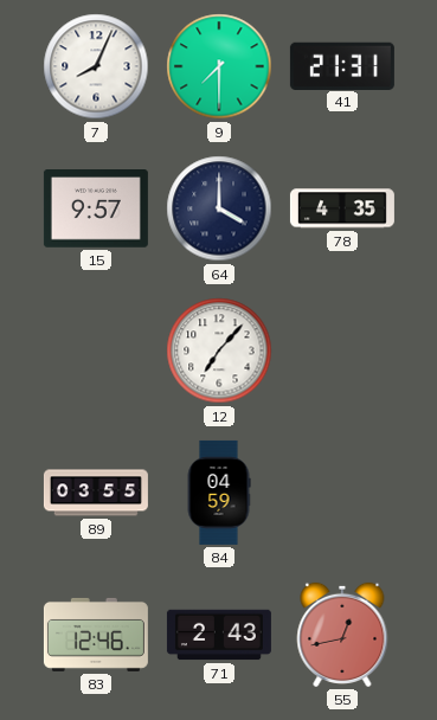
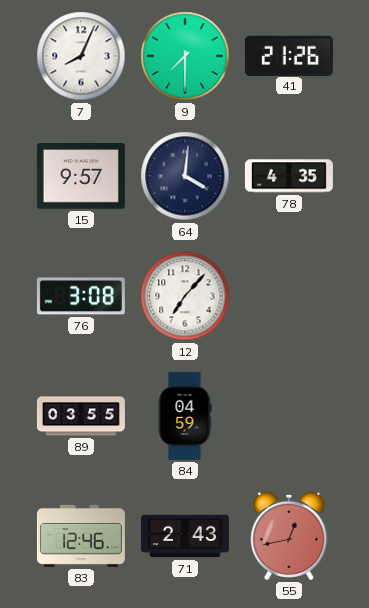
41: 21:31 -> 21:26 (289, 55)
64: 4:00 -> 4:01 (185, 176)
76: none -> 3:08 (81, 296)
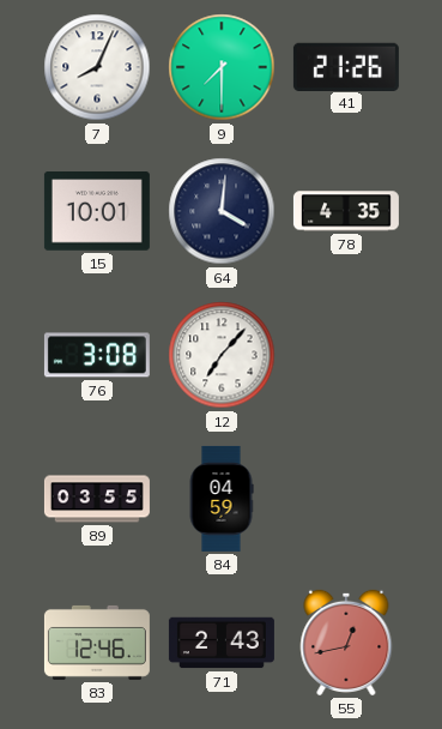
15: 9:57 -> 10:01 (97, 211)
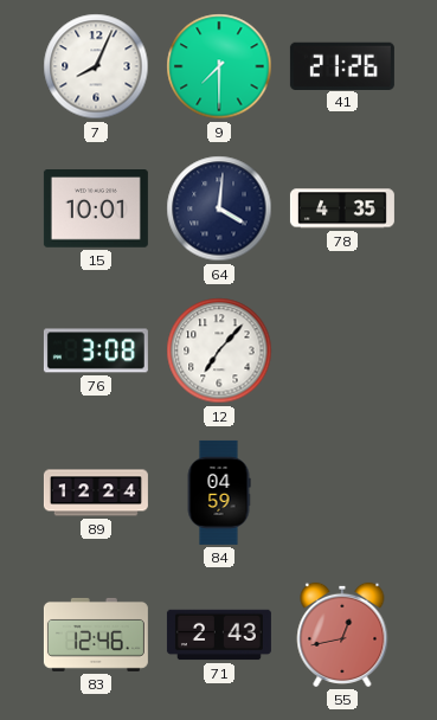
89: 03:55 -> 12:24 (96, 493)
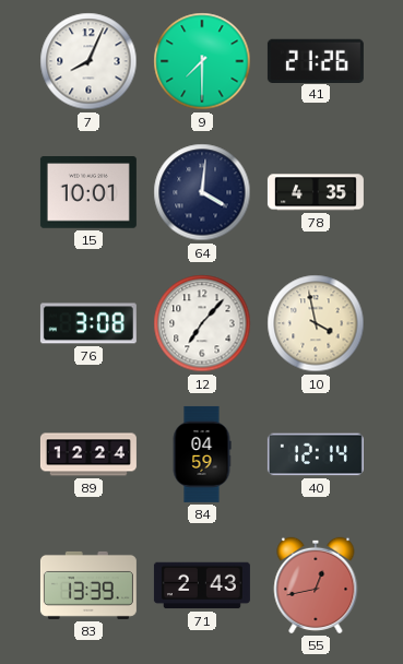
10: none -> 3:58 (316, 323)
40: none -> 12:14 (316, 454)
83: 12:46 -> 13:39 (88, 585)
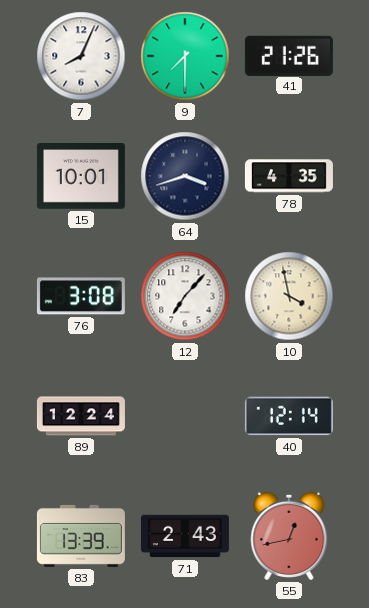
64: 4:01 -> 3:42 (185, 176)
84: 04:59 -> none (202, 454)
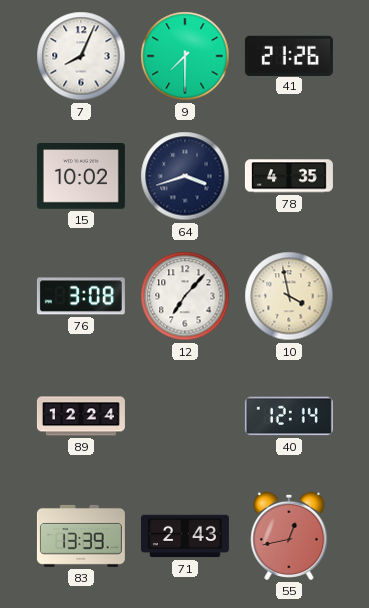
15: 10:01 -> 10:02 (81, 176)
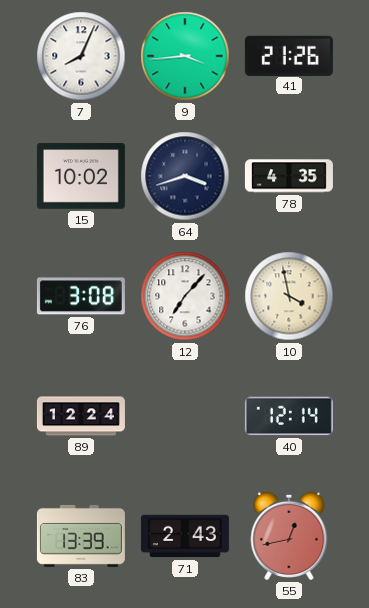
9: 7:30 -> 3:44 (185, 56)
